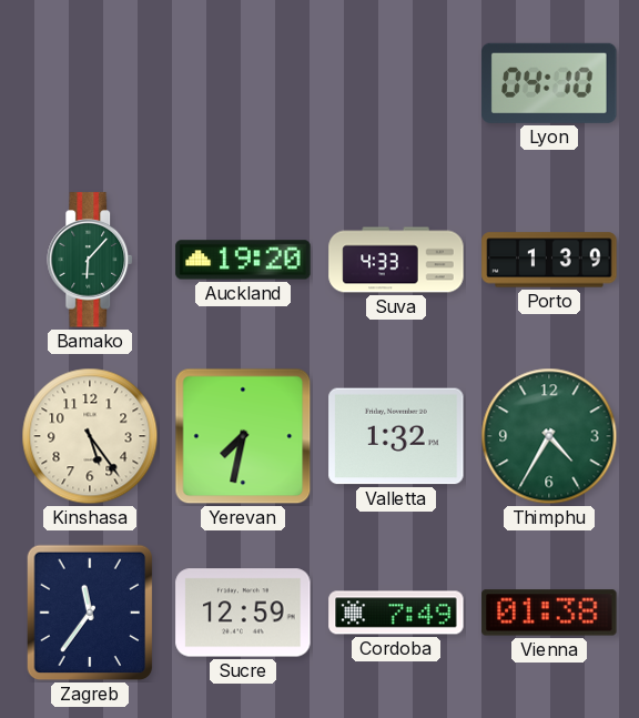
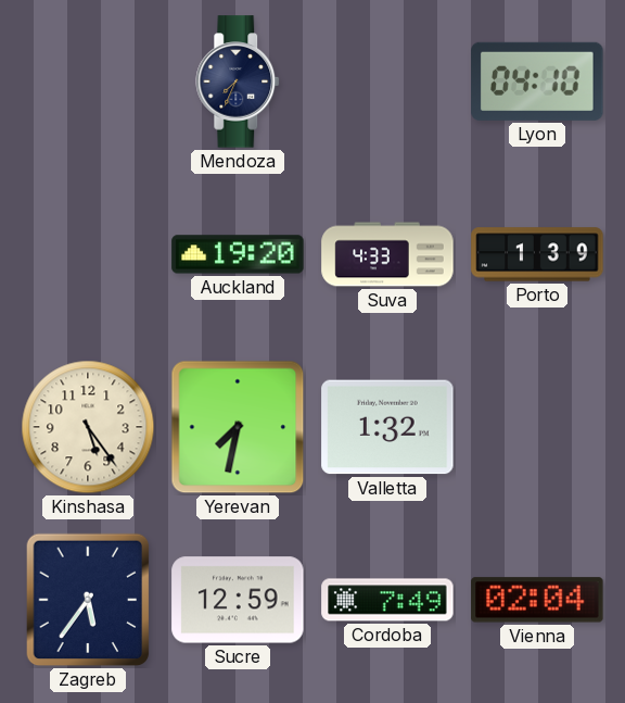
Mendoza: none -> 7:34 (239, 81)
Bamako: 6:07 -> none (91, 260)
Thimphu: 4:35 -> none (549, 436)
Zagreb: 11:36 -> 5:36 (88, 600)
Vienna: 01:38 -> 02:04 (537, 600)
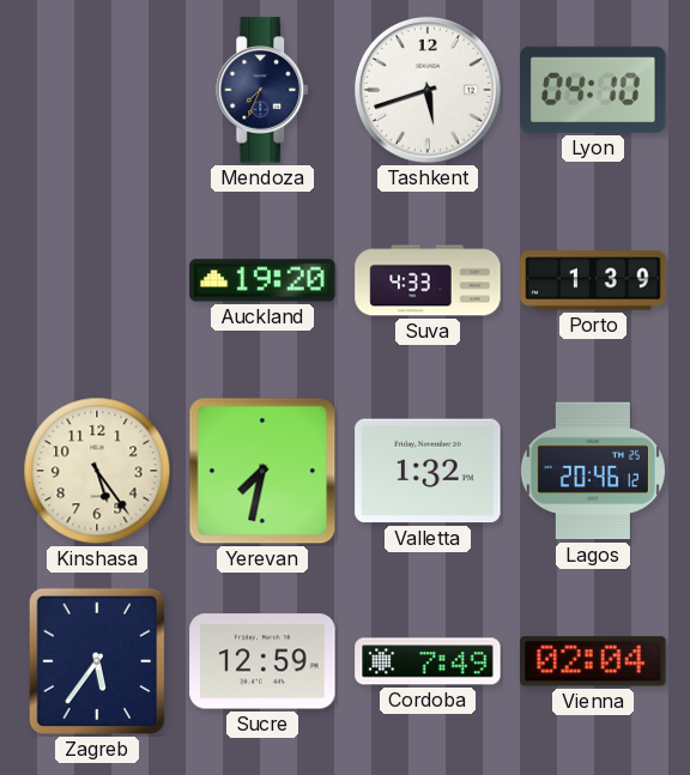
Tashkent: none -> 5:42 (428, 90)
Lagos: none -> 20:46 (593, 471)
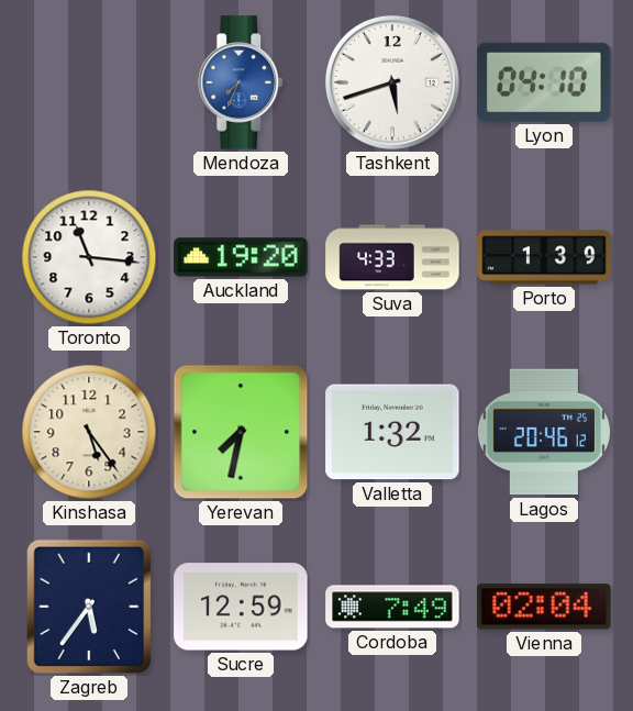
Mendoza dial: navy -> blue (242, 82)
Toronto: none -> 11:16 (89, 257)
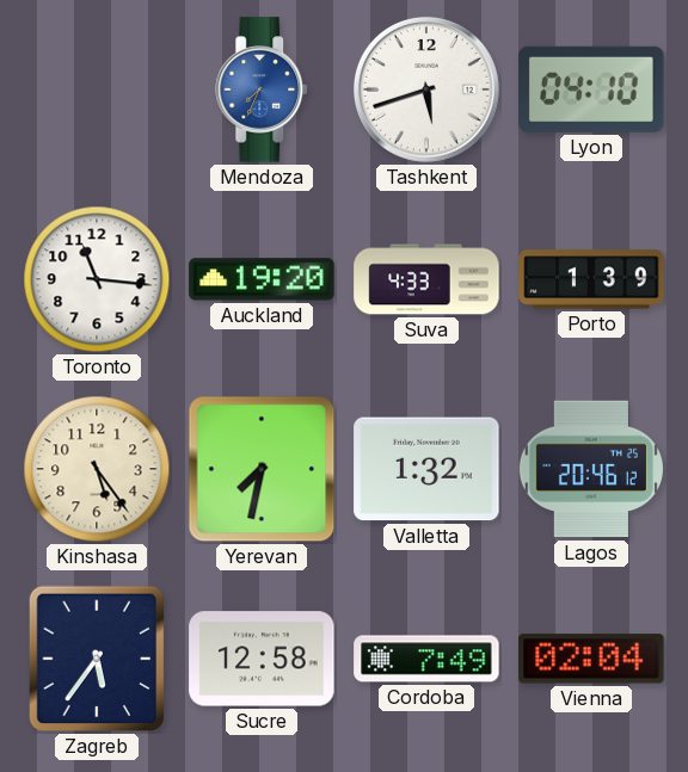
Sucre: 12:59 -> 12:58 (262, 659)
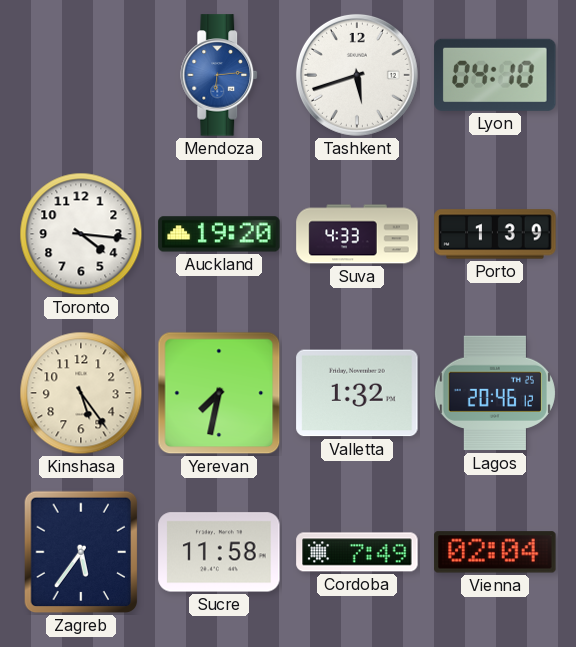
Mendoza: 7:34 -> 6:14 (220, 75)
Toronto: 11:16 -> 4:16 (81, 234)
Sucre: 12:58 -> 11:58 (219, 552)
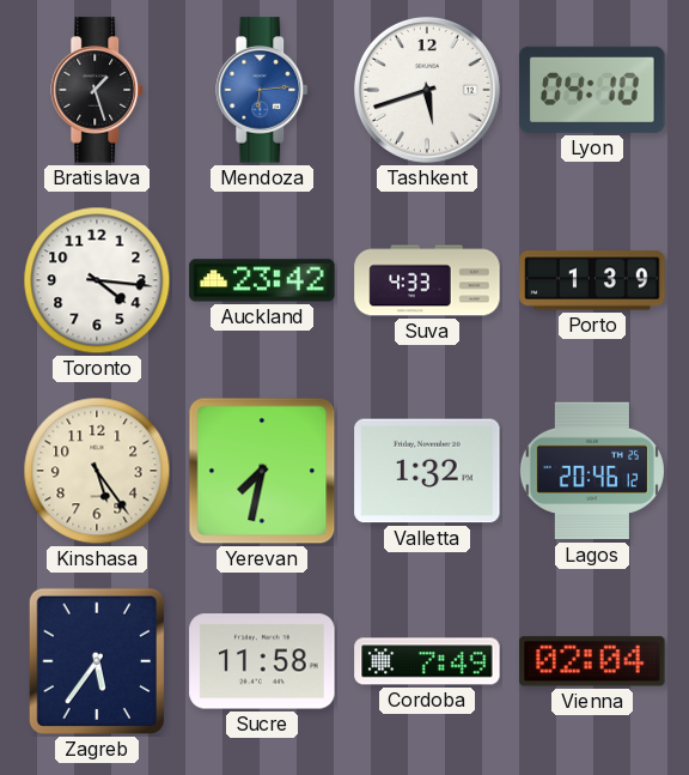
Bratislava: none -> 1:27 (98, 90)
Auckland: 19:20 -> 23:42 (262, 280)
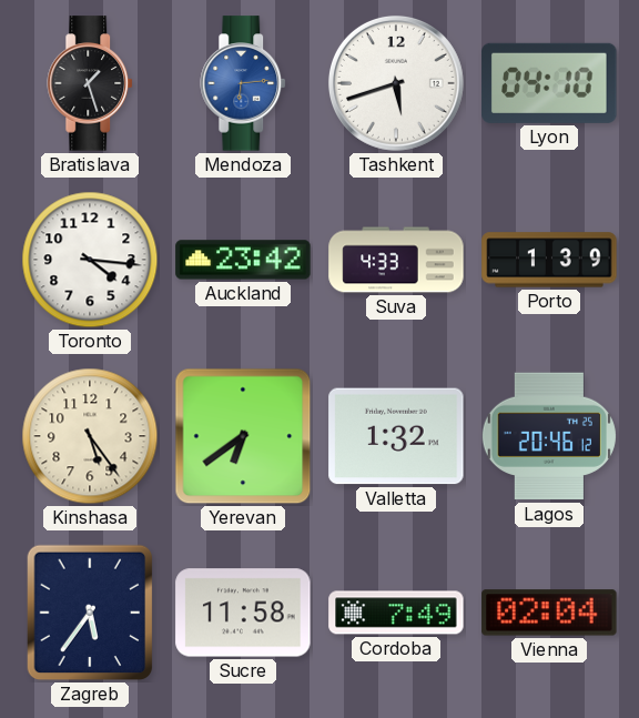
Yerevan: 7:32 -> 6:39 (243, 436)
